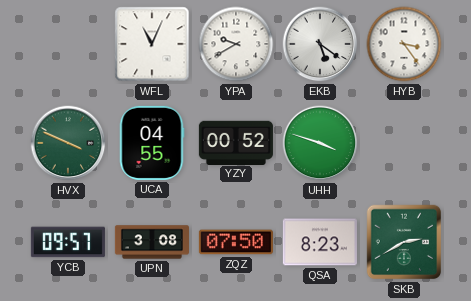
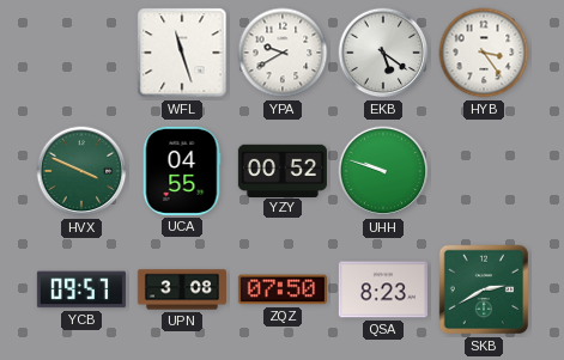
WFL: 11:04 -> 11:27 (182, 53)
UHH: 3:48 -> 9:48 (383, 171)
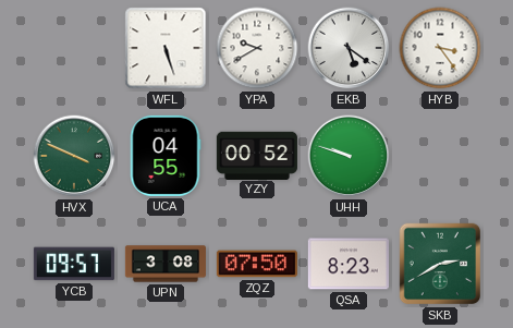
WFL: 11:27 -> 5:27 (166, 48)
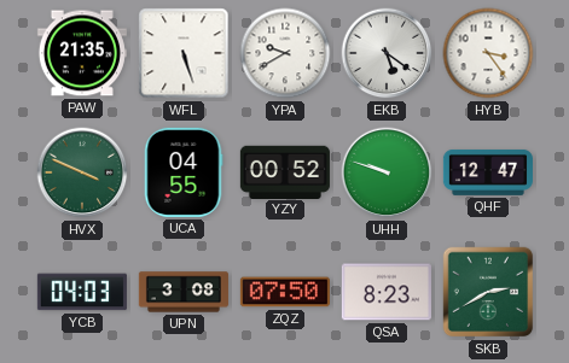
PAW: none -> 21:35 (82, 53)
QHF: none -> 12:47 (488, 172)
YCB: 09:57 -> 04:03 (82, 292)
